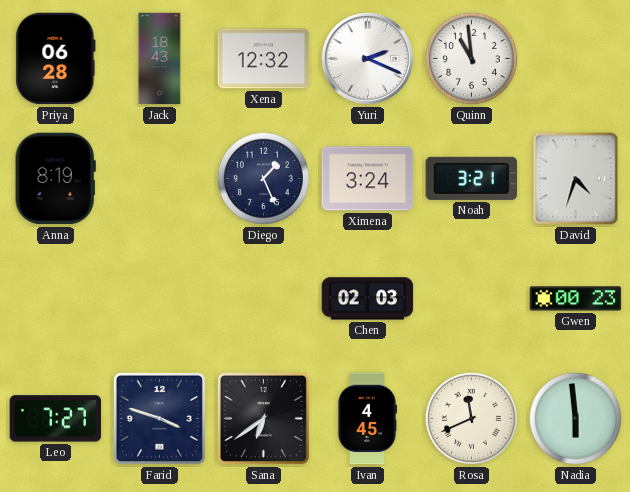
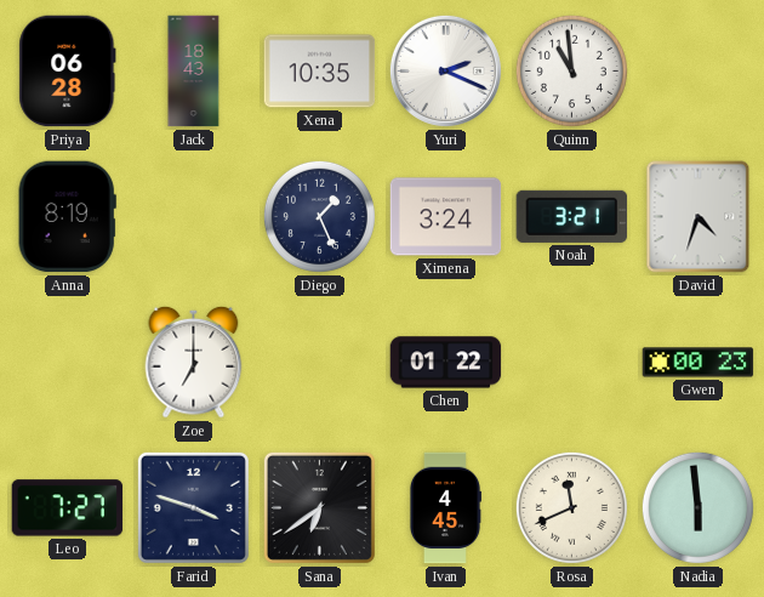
Xena: 12:32 -> 10:35 (320, 72)
Zoe: none -> 7:00 (194, 362)
Chen: 02:03 -> 01:22 (446, 363)
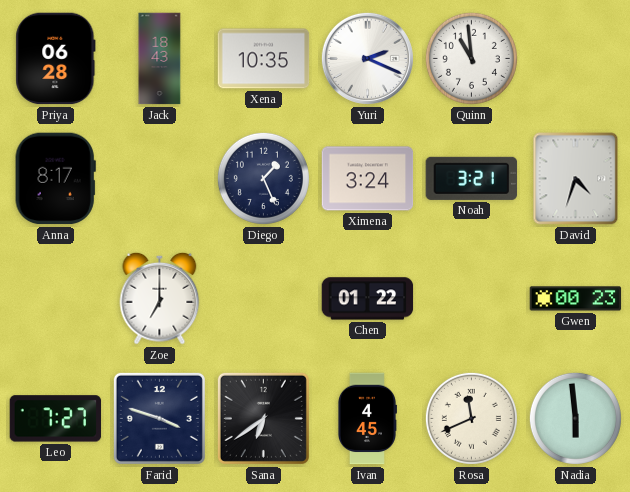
Anna: 8:19 -> 8:17 (55, 179)
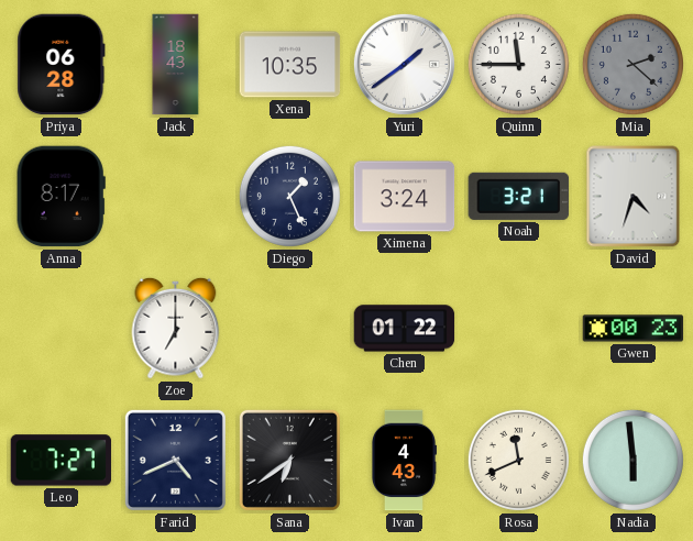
Yuri: 2:19 -> 1:39 (404, 64)
Quinn: 10:59 -> 11:45 (518, 64)
Mia: none -> 2:22 (632, 64)
Farid: 3:48 -> 4:41 (175, 460)
Ivan: 4:45 -> 4:43 (404, 461)
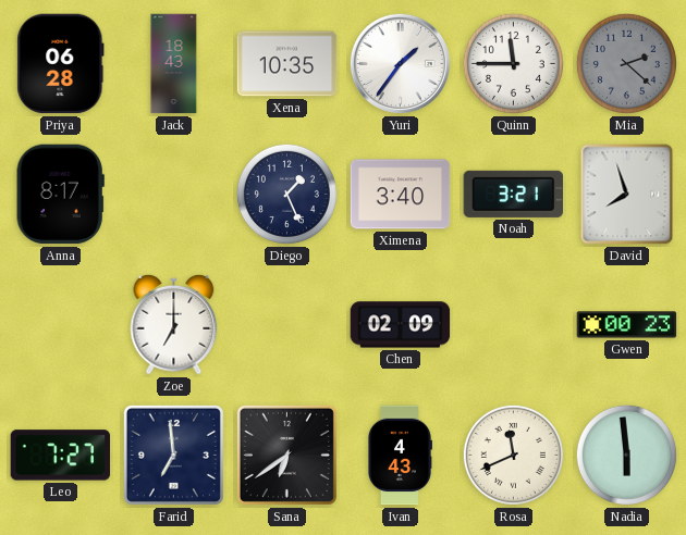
Yuri: 1:39 -> 1:36 (400, 63)
Ximena: 3:24 -> 3:40 (401, 195)
David: 4:33 -> 7:57 (627, 195)
Chen: 01:22 -> 02:09 (401, 325)
Farid: 4:41 -> 6:59 (173, 455)
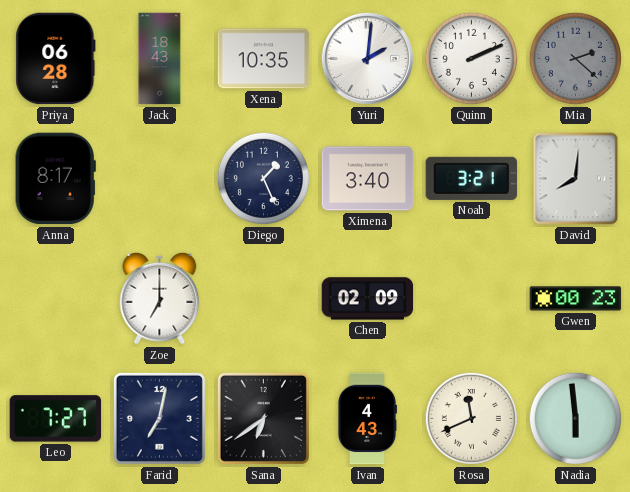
Yuri: 1:36 -> 2:01 (367, 58)
Quinn: 11:45 -> 2:11 (471, 58)
David: 7:57 -> 8:01 (576, 179)
Farid: 6:59 -> 7:02 (159, 418)
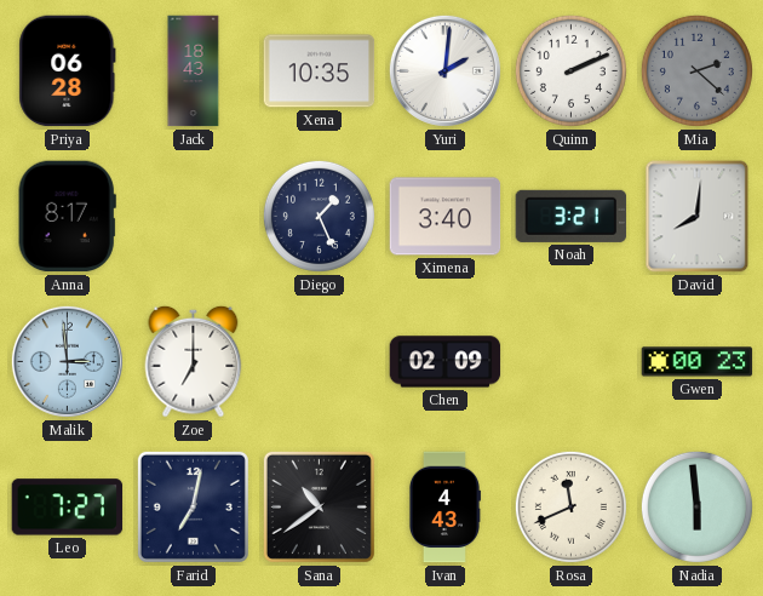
Malik: none -> 2:59 (67, 361)
Sana: 6:39 -> 10:39 (319, 506)
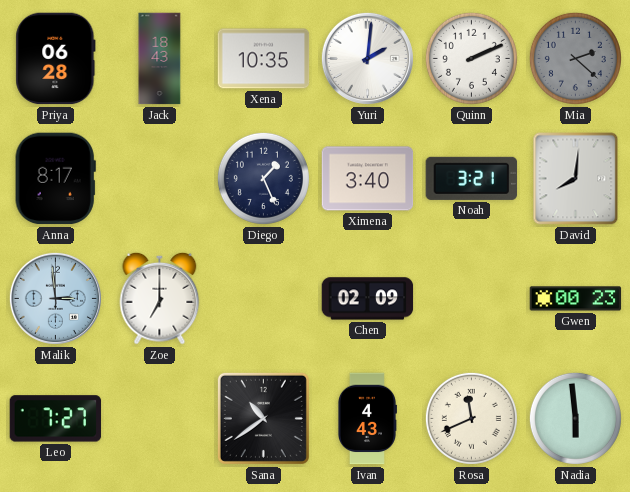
Farid: 7:02 -> none (193, 506)
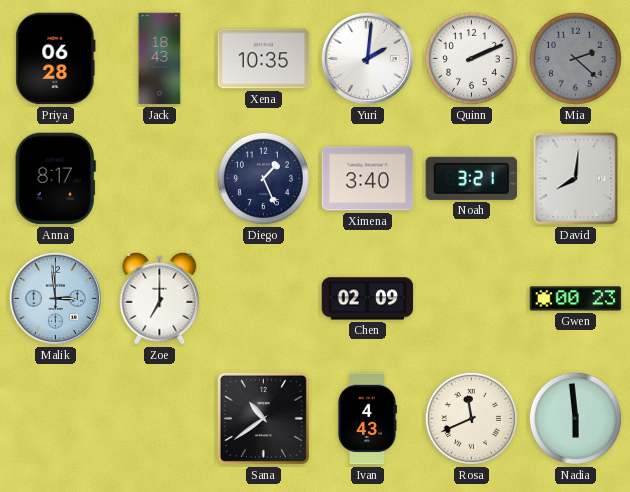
Leo: 7:27 -> none (56, 419)
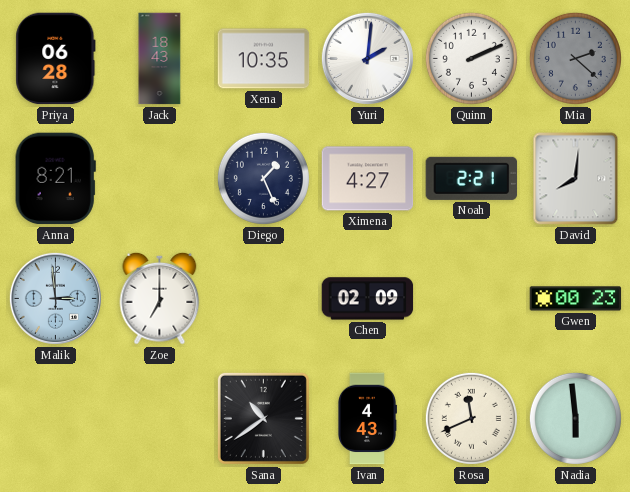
Anna: 8:17 -> 8:21 (55, 179)
Ximena: 3:40 -> 4:27 (368, 179)
Noah: 3:21 -> 2:21 (472, 178)
